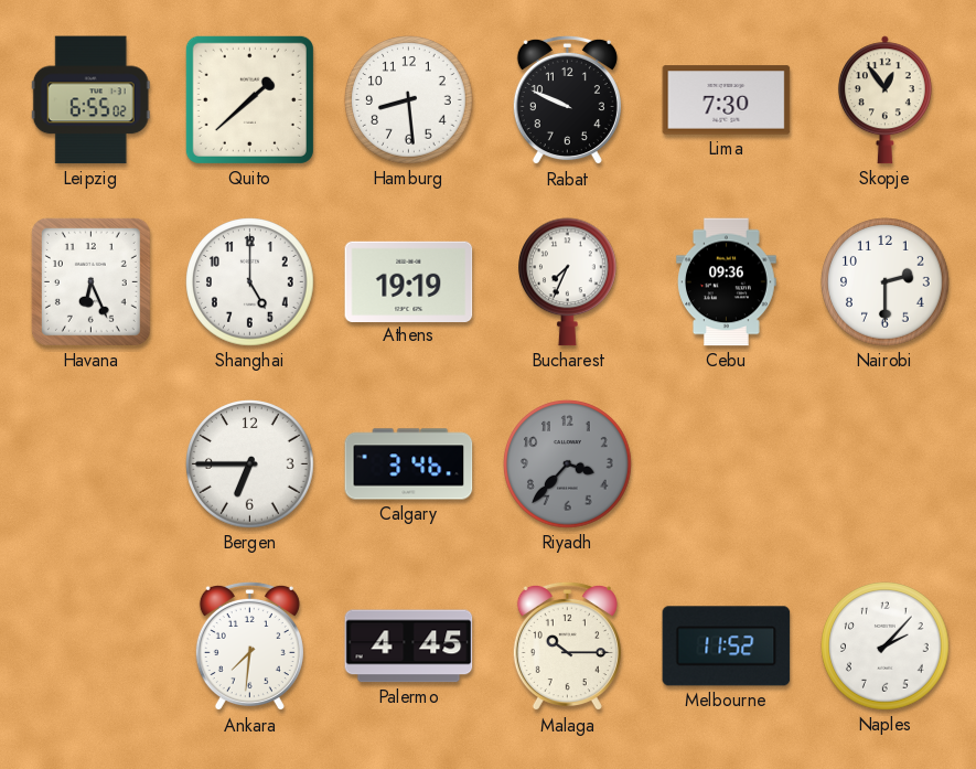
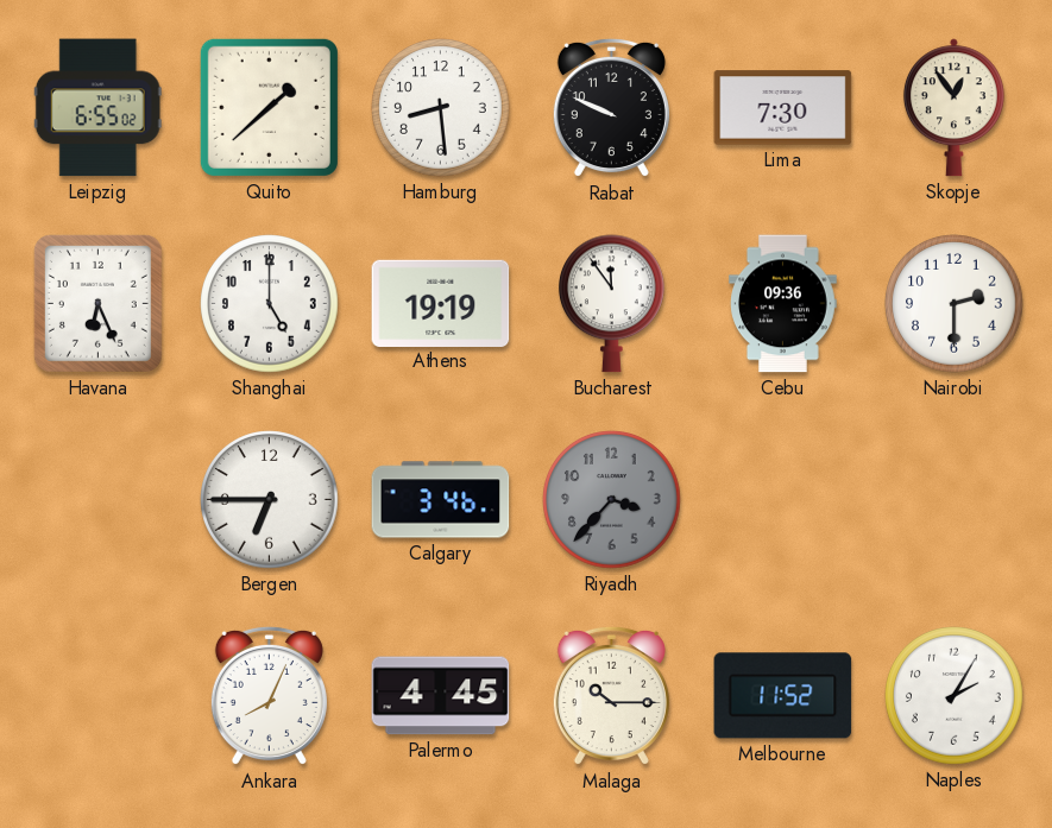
Bucharest: 7:34 -> 11:54 (612, 304)
Ankara: 7:31 -> 8:04 (269, 696)
Naples: 2:07 -> 2:05 (955, 696)
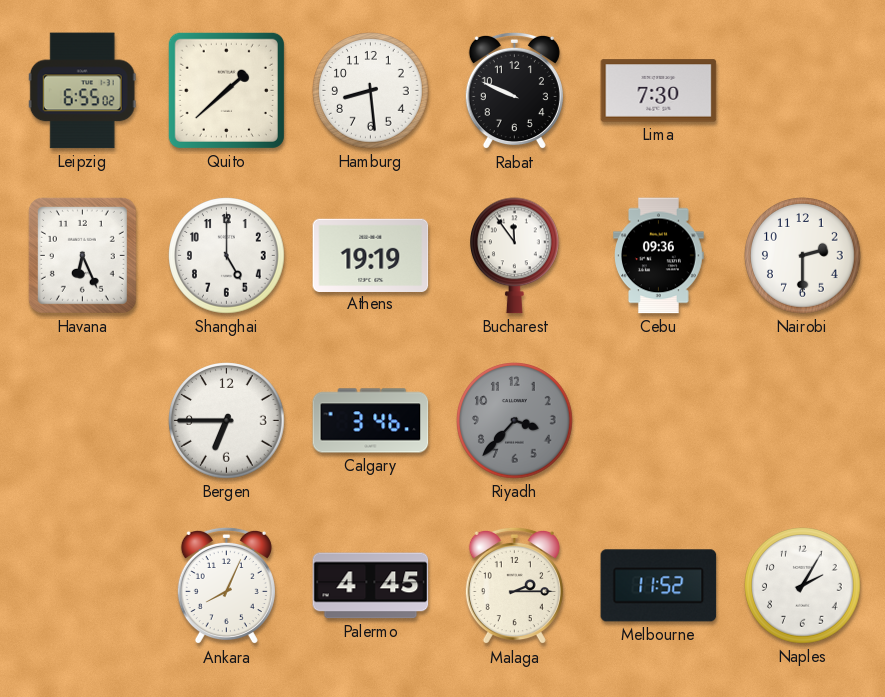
Skopje: 12:54 -> none (953, 108)
Malaga: 10:15 -> 2:15 (514, 586)
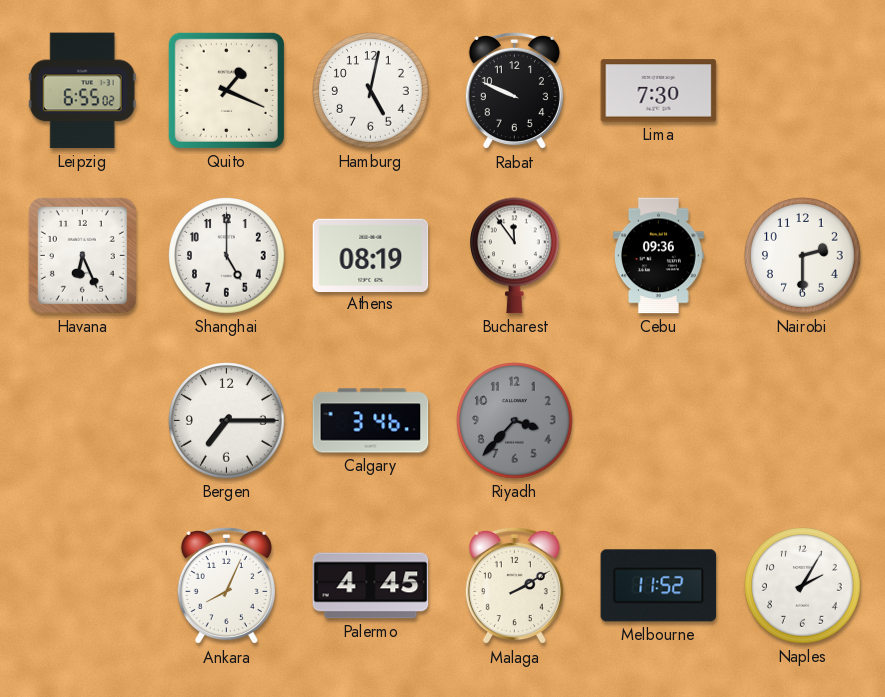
Quito: 1:38 -> 1:19 (226, 90)
Hamburg: 8:29 -> 5:02 (371, 91)
Athens: 19:19 -> 08:19 (371, 255)
Bergen: 6:45 -> 7:15 (227, 421)
Malaga: 2:15 -> 2:10 (514, 586)
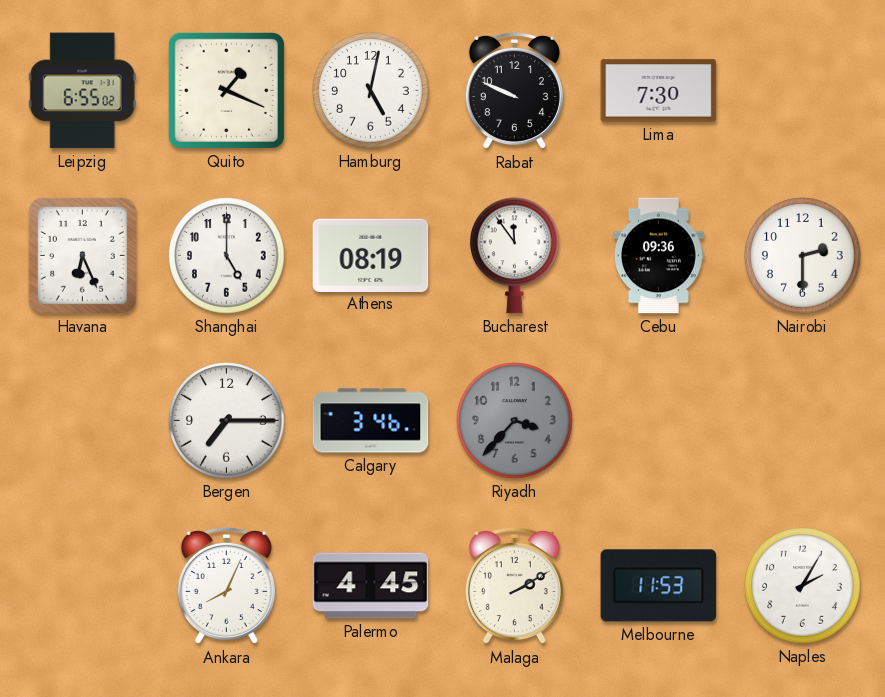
Melbourne: 11:52 -> 11:53 (659, 586)
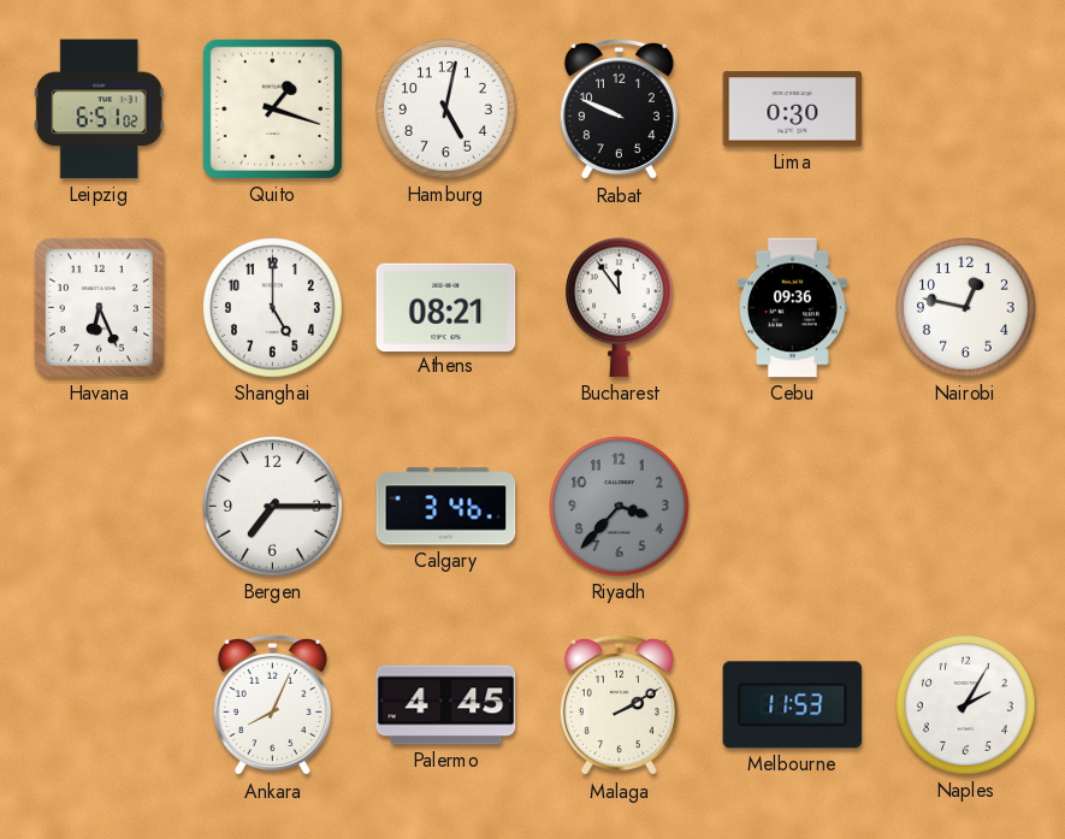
Leipzig: 6:55 -> 6:51 (99, 110)
Quito: 1:19 -> 1:18 (272, 108)
Lima: 7:30 -> 0:30 (793, 110)
Athens: 08:19 -> 08:21 (446, 307)
Nairobi: 2:30 -> 12:47 (966, 308)
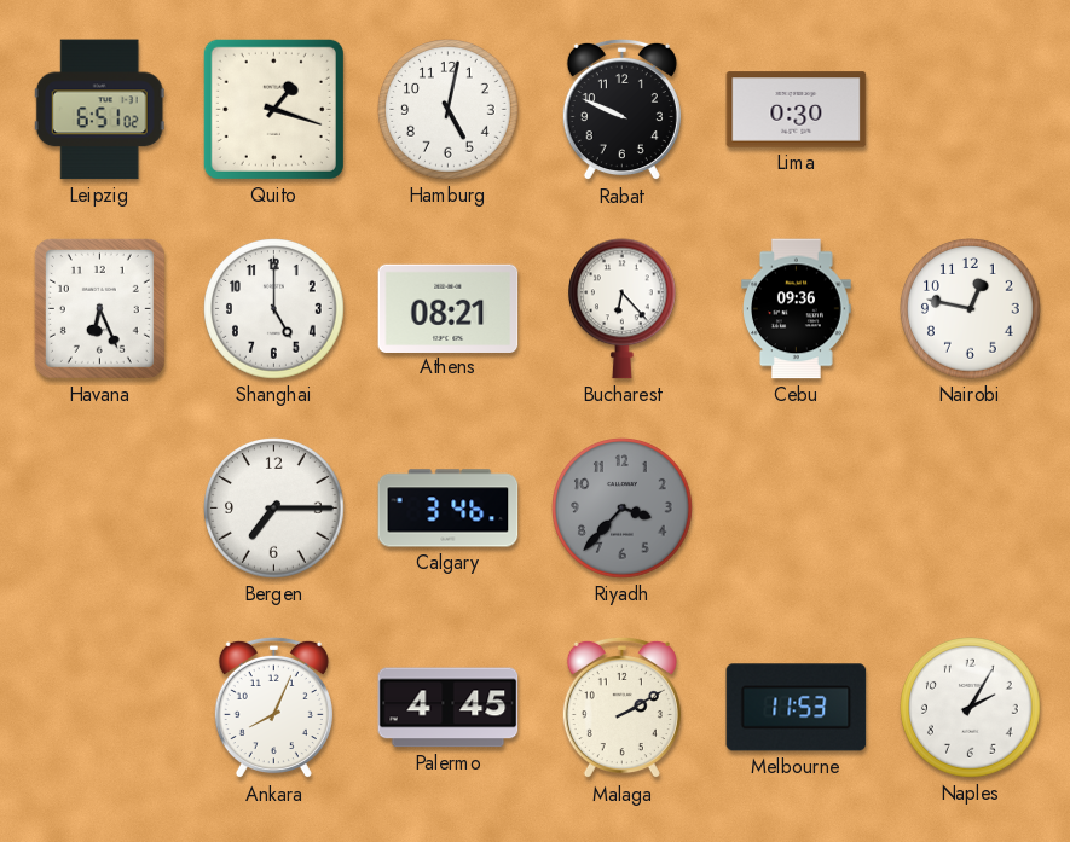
Bucharest: 11:54 -> 6:23 (623, 309)
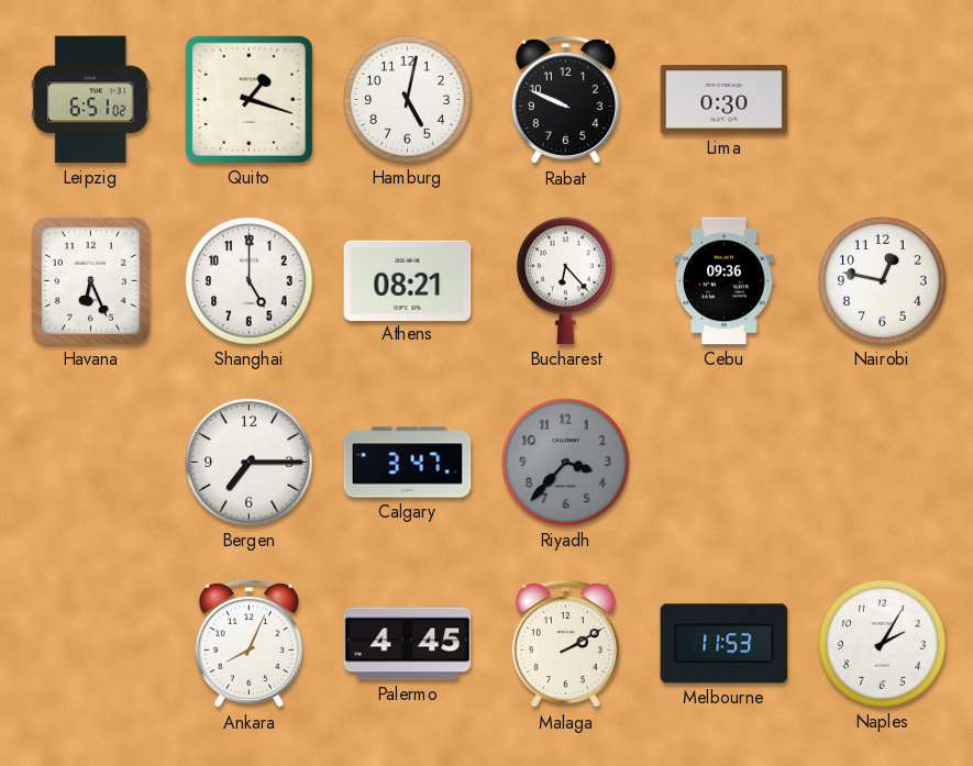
Calgary: 3:46 -> 3:47 (408, 463)
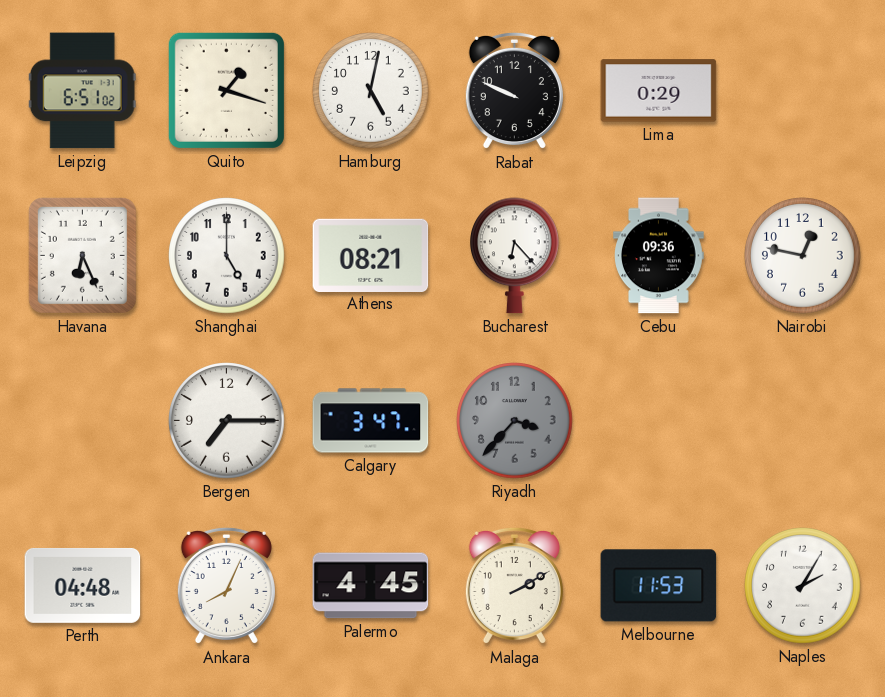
Lima: 0:30 -> 0:29 (659, 91)
Perth: none -> 04:48 (83, 585)
